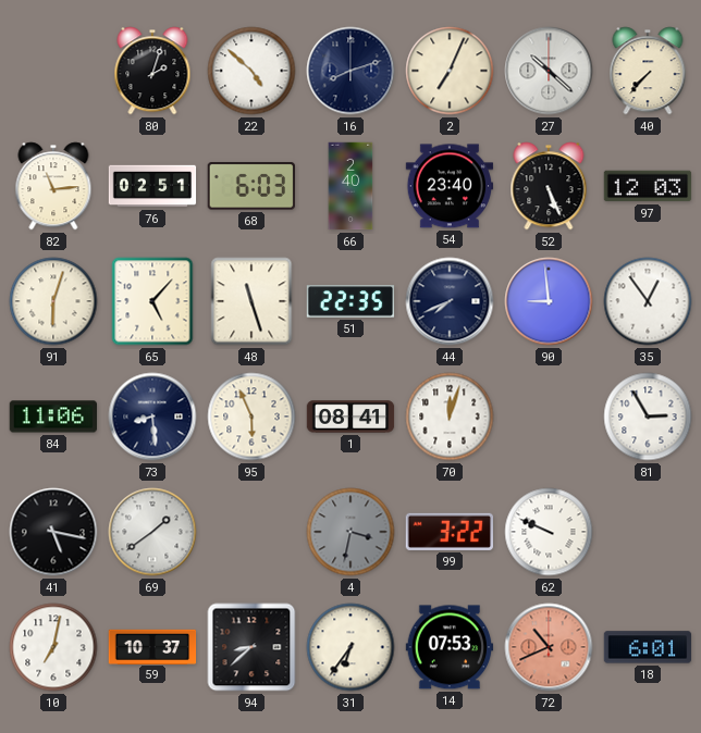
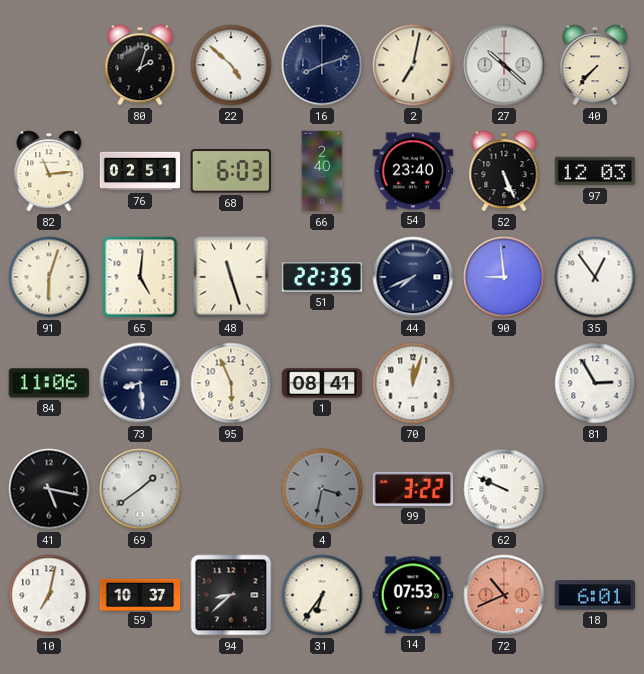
2: 7:04 -> 7:02 (413, 65)
65: 5:07 -> 5:01 (140, 277)
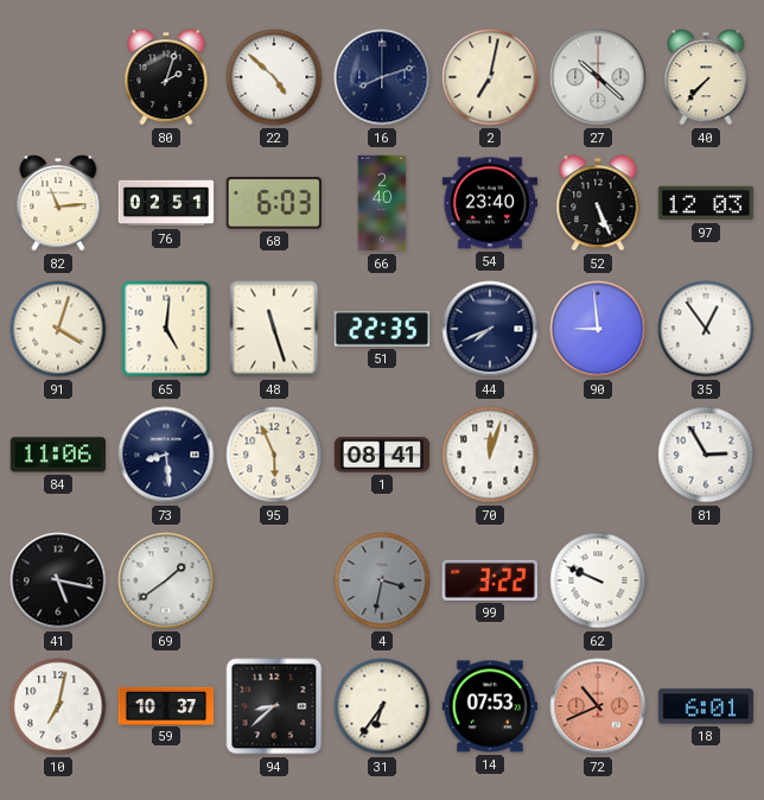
91: 6:03 -> 4:03 (58, 329)
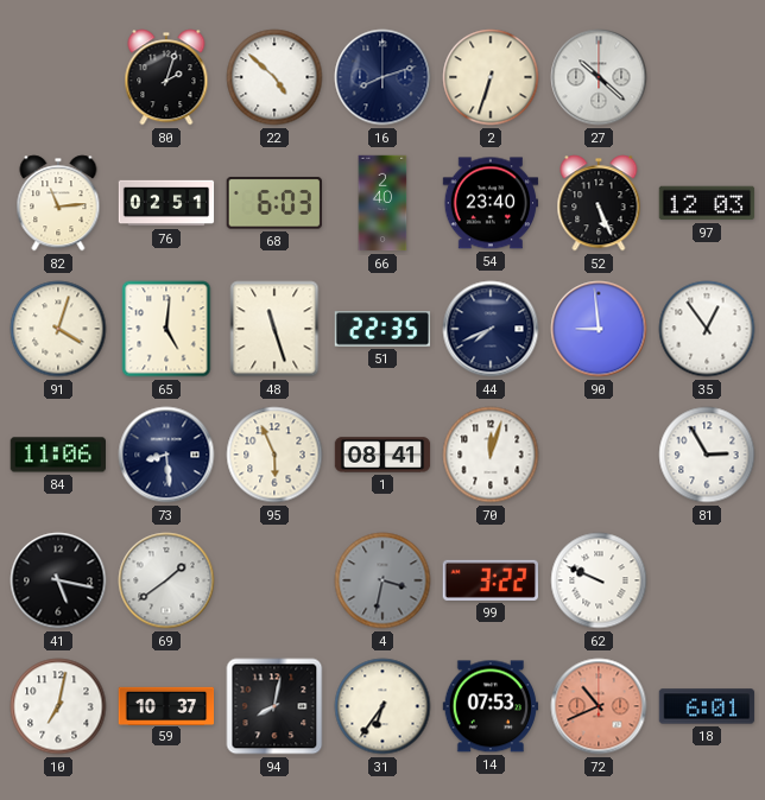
2: 7:02 -> 6:33 (491, 77)
40: 7:37 -> none (706, 77)
94: 8:38 -> 8:02 (274, 706)
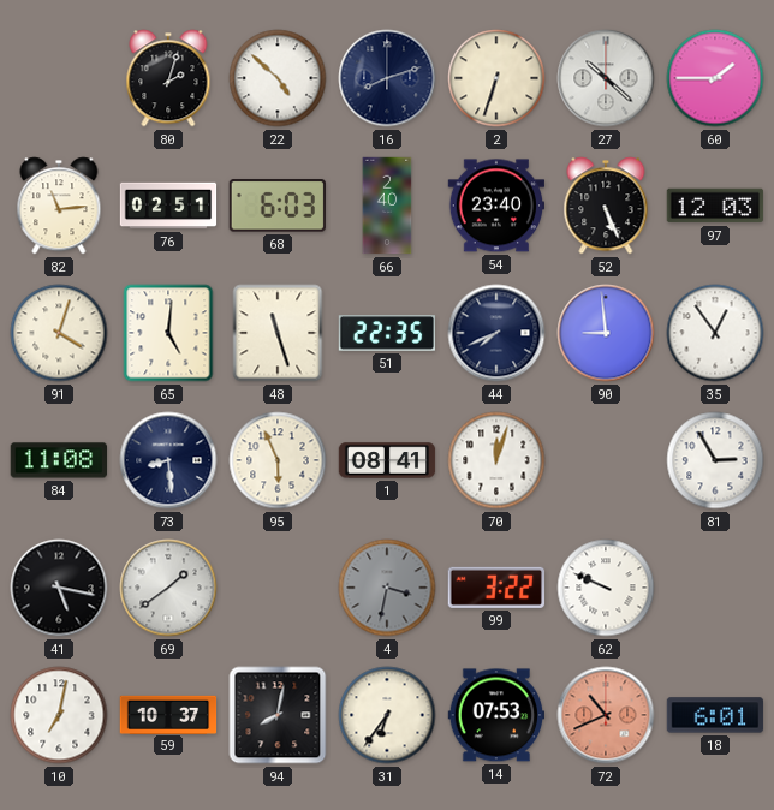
60: none -> 1:45 (715, 78)
84: 11:06 -> 11:08 (58, 460)
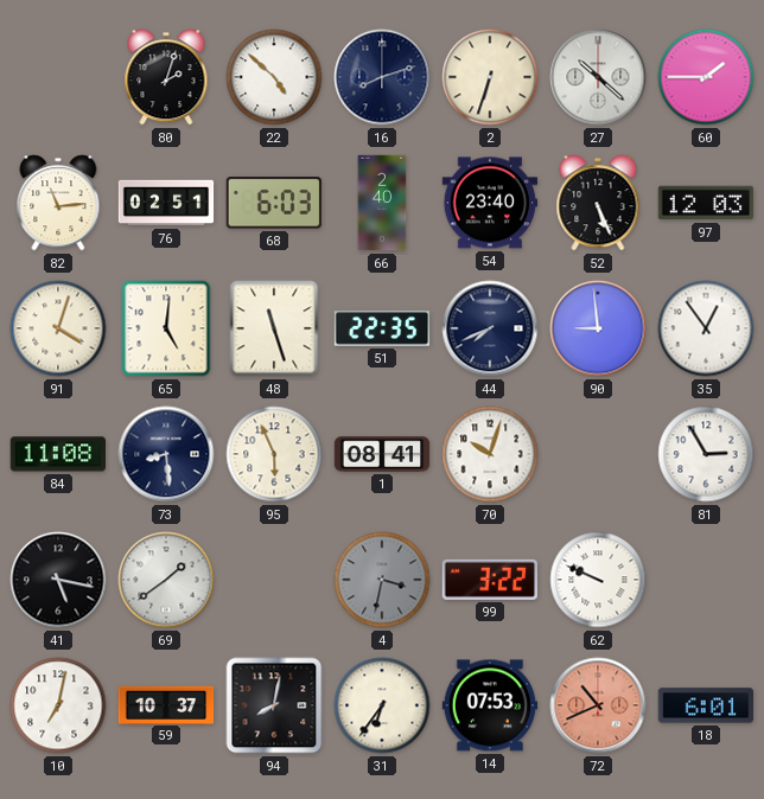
70: 12:03 -> 10:03 (490, 454)
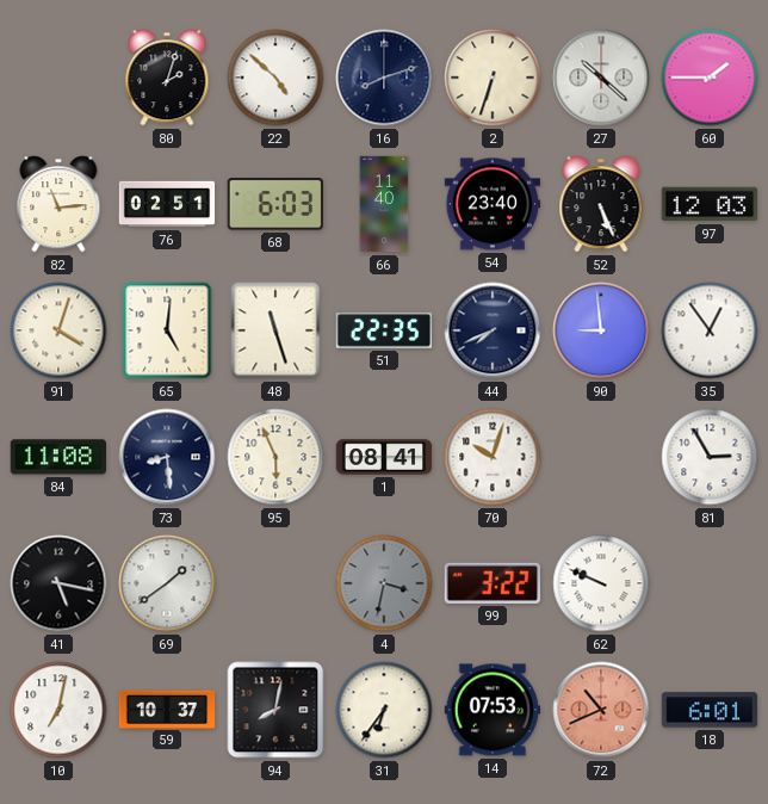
66: 2:40 -> 11:40 (384, 204)
